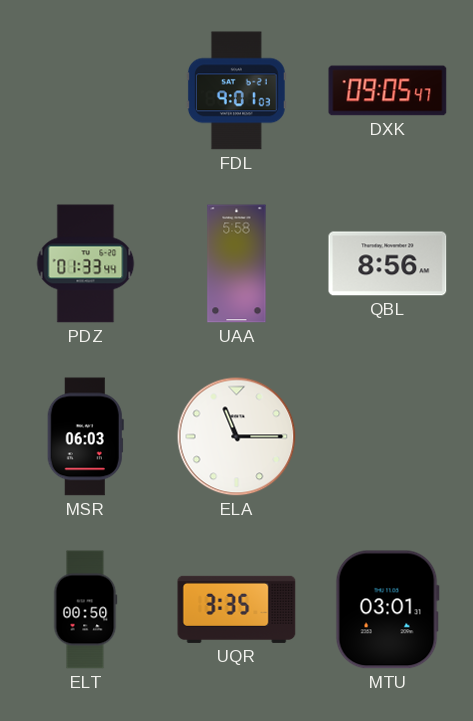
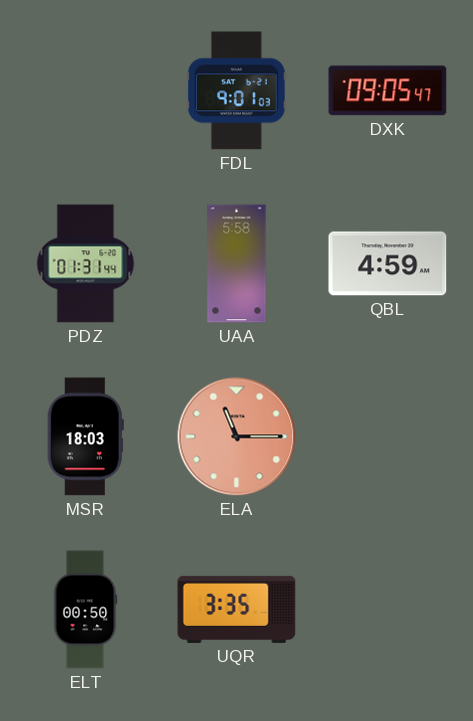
PDZ: 01:33 -> 01:31 (86, 264)
QBL: 8:56 -> 4:59 (388, 264)
MSR: 06:03 -> 18:03 (85, 437)
ELA dial: white -> salmon (237, 437)
MTU: 03:01 -> none (387, 610)
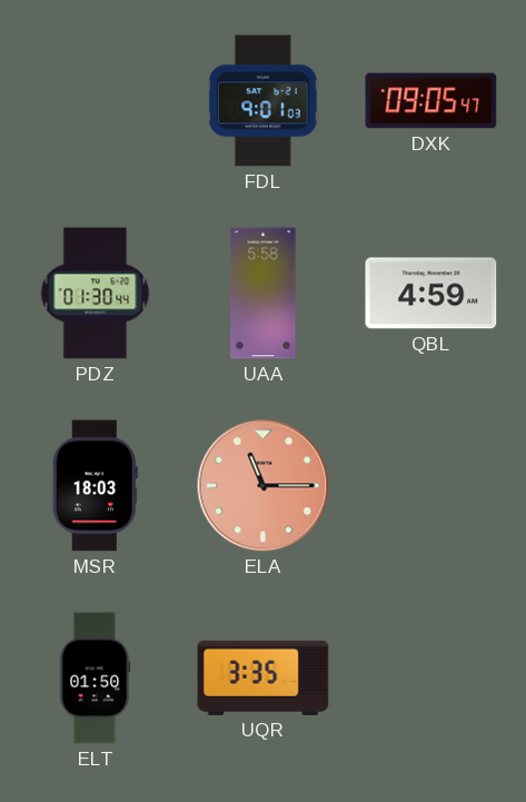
PDZ: 01:31 -> 01:30 (96, 294)
ELT: 00:50 -> 01:50 (95, 679)
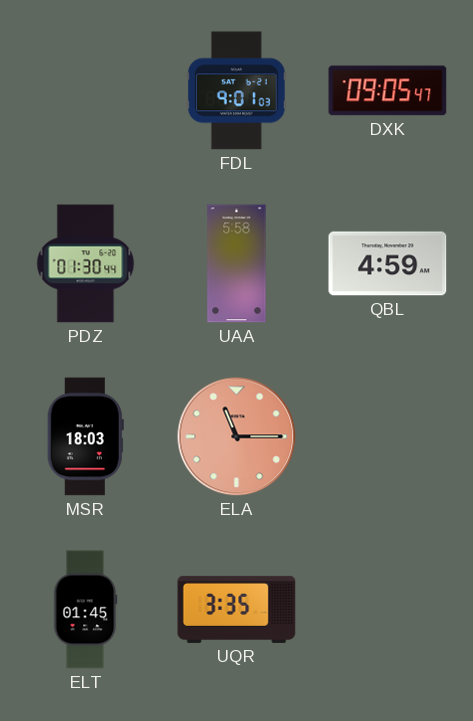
ELT: 01:50 -> 01:45 (85, 610)
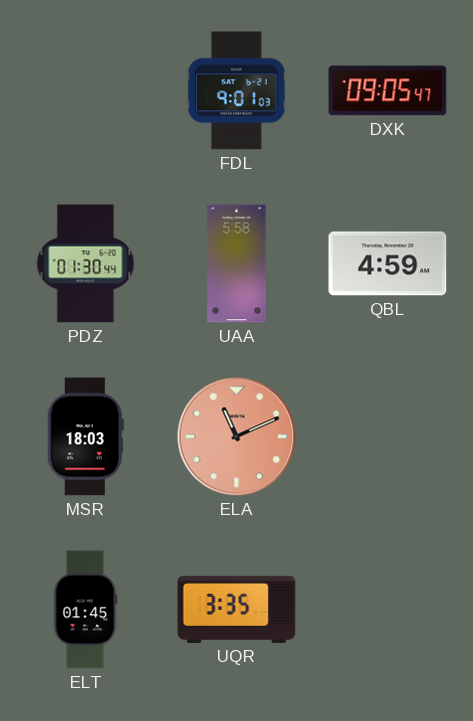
ELA: 11:15 -> 11:11 (237, 437)
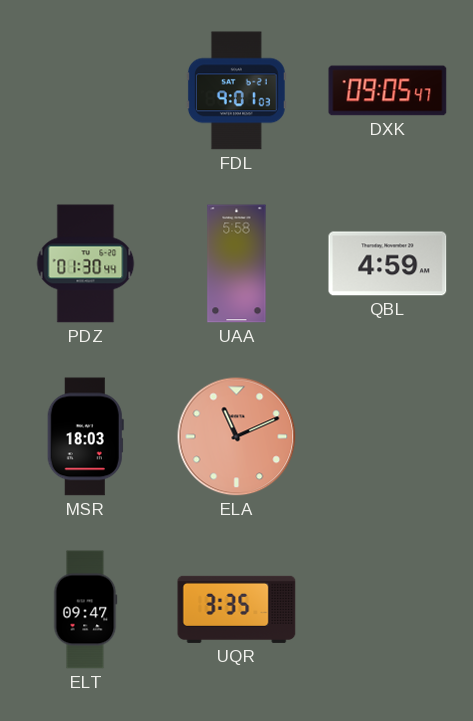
ELT: 01:45 -> 09:47 (85, 610)
